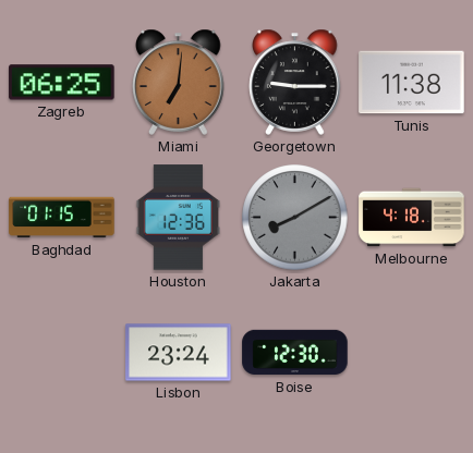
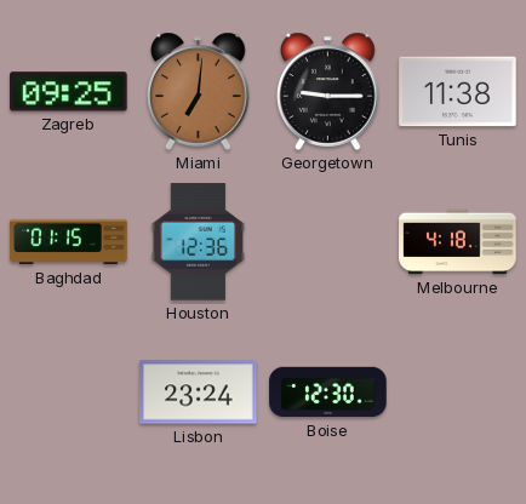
Zagreb: 06:25 -> 09:25 (69, 92)
Jakarta: 8:10 -> none (295, 218)
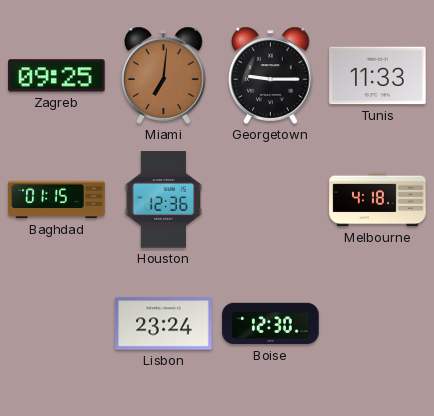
Tunis: 11:38 -> 11:33 (378, 76)
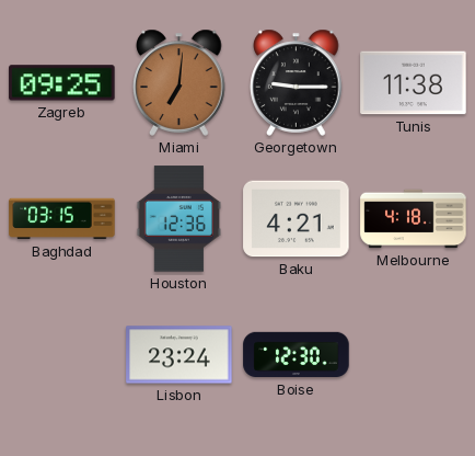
Tunis: 11:33 -> 11:38 (414, 83)
Baghdad: 01:15 -> 03:15 (62, 219)
Baku: none -> 4:21 (297, 219)
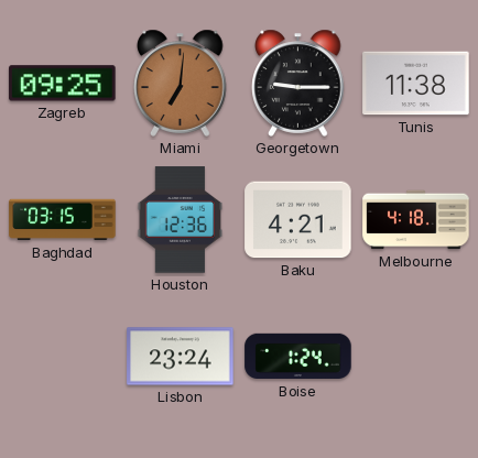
Boise: 12:30 -> 1:24 (298, 357)
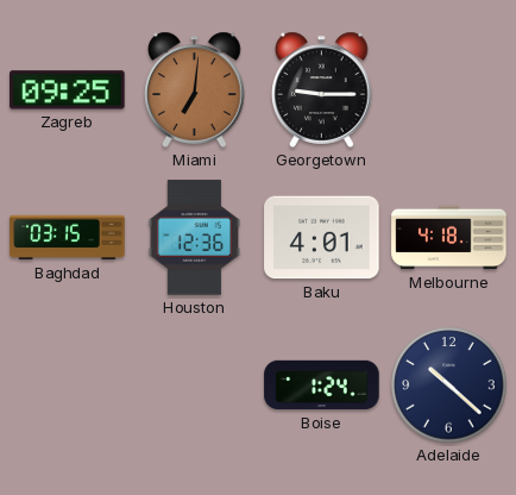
Tunis: 11:38 -> none (416, 84)
Baku: 4:21 -> 4:01 (322, 238)
Lisbon: 23:24 -> none (181, 357)
Adelaide: none -> 10:22 (449, 386)
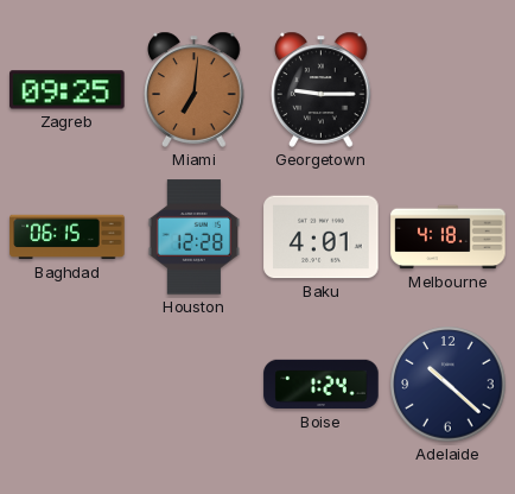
Baghdad: 03:15 -> 06:15 (68, 237)
Houston: 12:36 -> 12:28 (193, 237)
